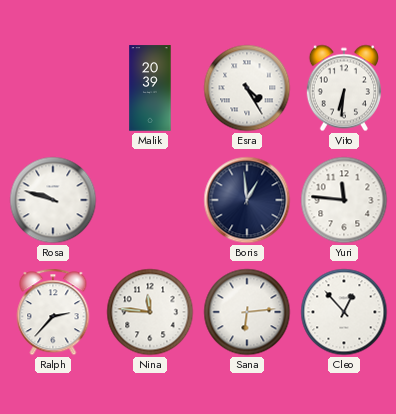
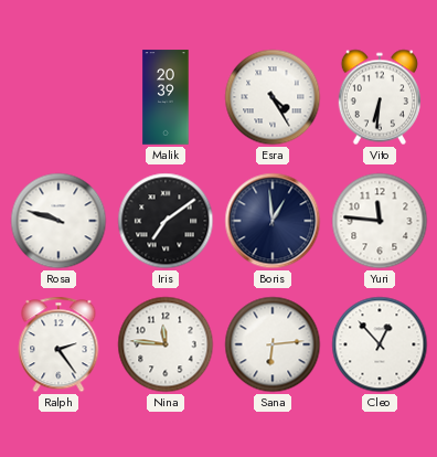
Iris: none -> 7:09 (166, 221)
Ralph: 2:37 -> 2:24 (58, 344)
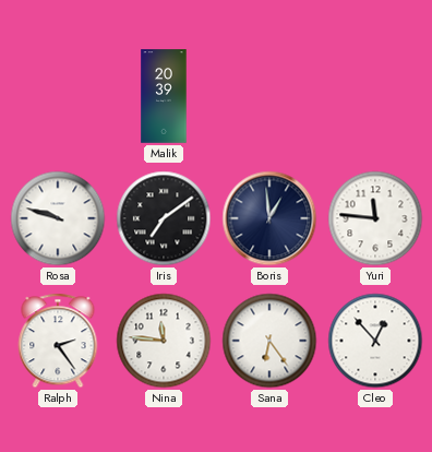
Esra: 4:25 -> none (273, 97)
Vito: 6:31 -> none (380, 97)
Sana: 6:14 -> 6:24 (269, 341)
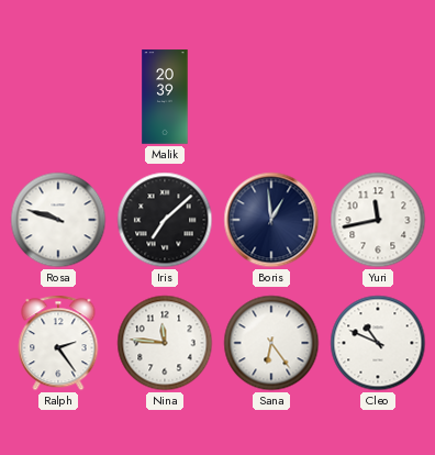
Iris: 7:09 -> 7:08 (165, 220)
Yuri: 11:46 -> 11:43 (378, 220)
Cleo: 12:53 -> 10:49 (378, 343)
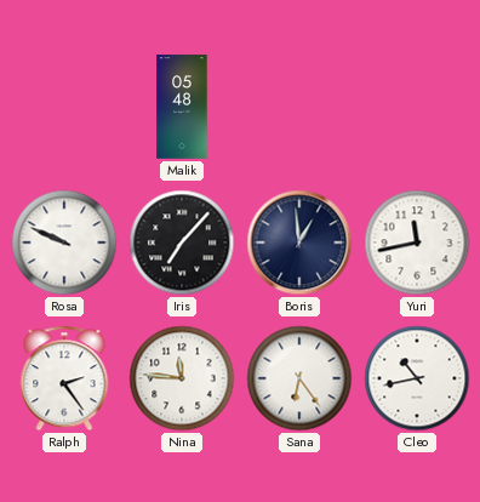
Malik: 20:39 -> 05:48 (182, 107)
Rosa: 9:48 -> 9:49 (64, 243)
Iris: 7:08 -> 7:07 (182, 243)
Cleo: 10:49 -> 10:43 (417, 378)
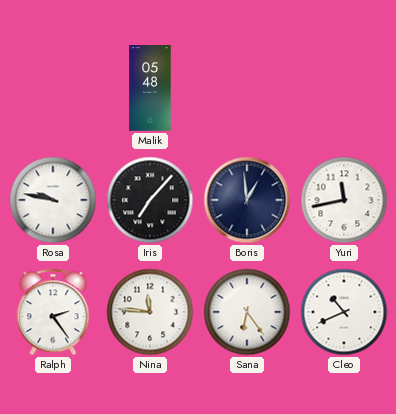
Rosa: 9:49 -> 9:47 (53, 200)
Cleo: 10:43 -> 10:41 (344, 312)
